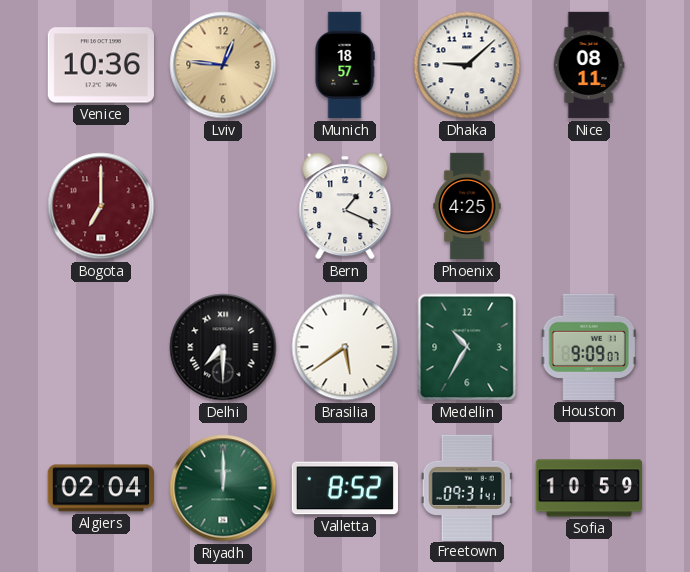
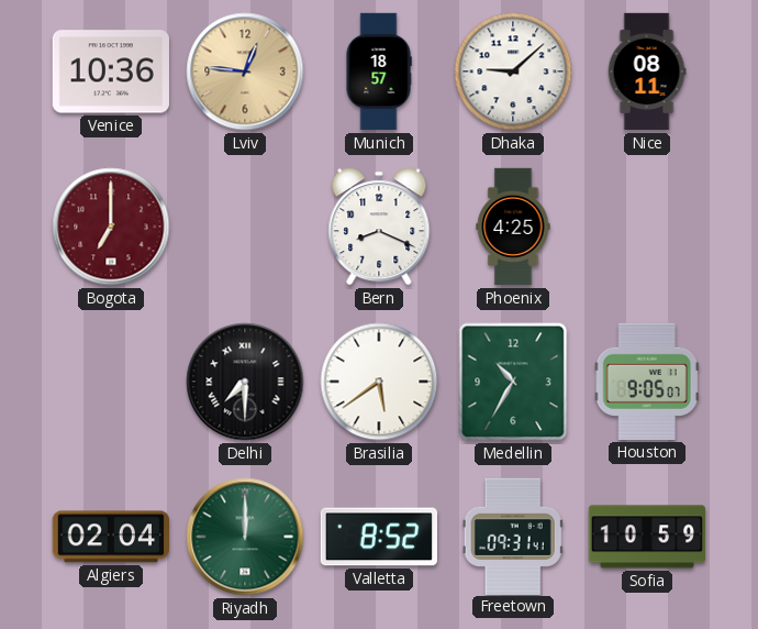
Bern: 1:19 -> 8:19 (379, 227)
Houston: 9:09 -> 9:05 (647, 382)
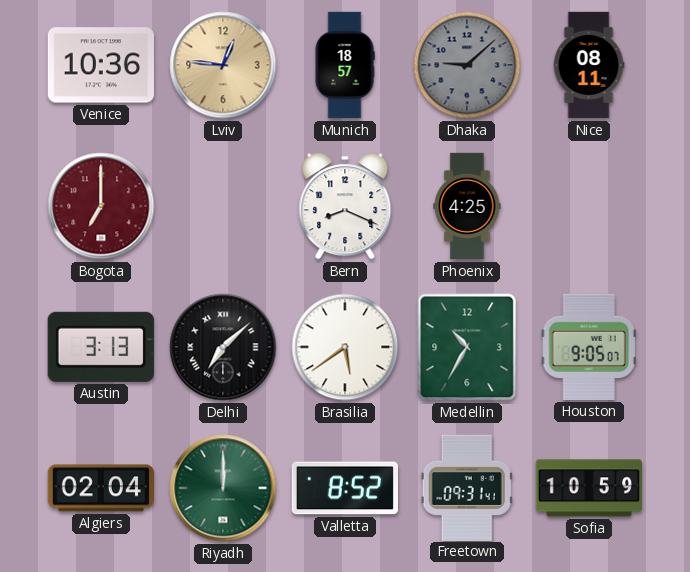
Dhaka dial: white -> grey (467, 65)
Austin: none -> 3:13 (101, 347)
Delhi: 7:30 -> 7:08 (223, 347)
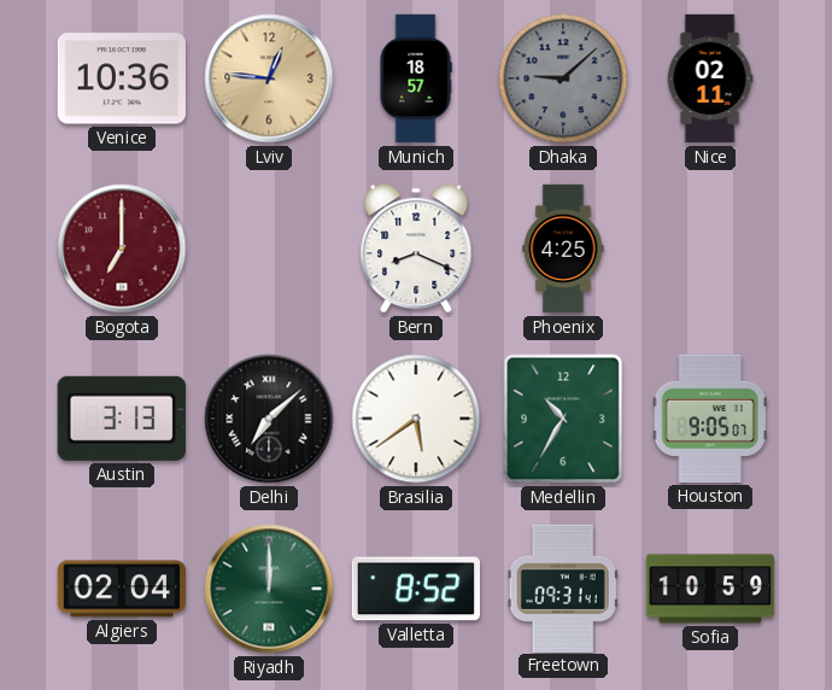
Nice: 08:11 -> 02:11 (710, 78)
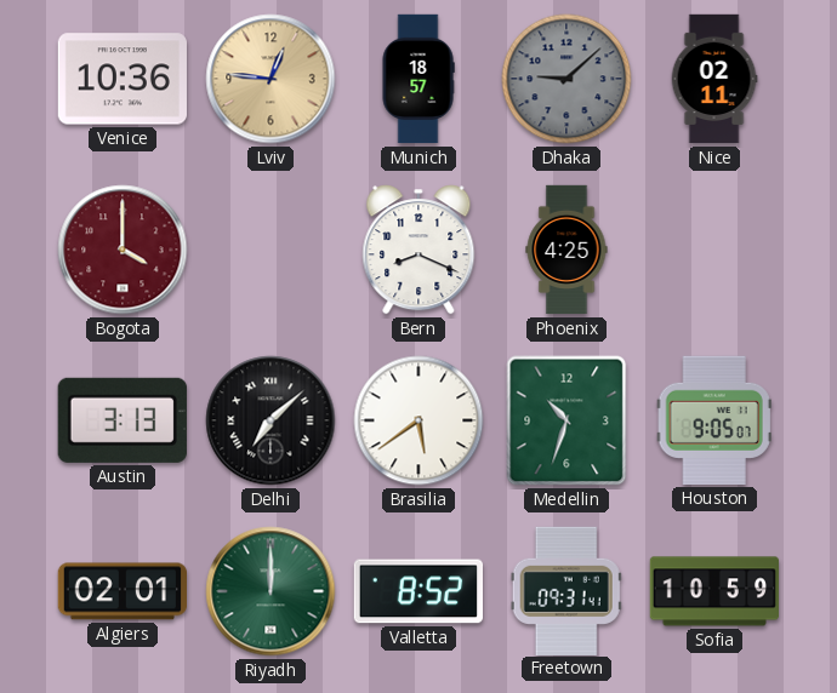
Bogota: 7:00 -> 4:00 (123, 250)
Medellin: 10:35 -> 10:33 (566, 420)
Algiers: 02:04 -> 02:01 (121, 591)
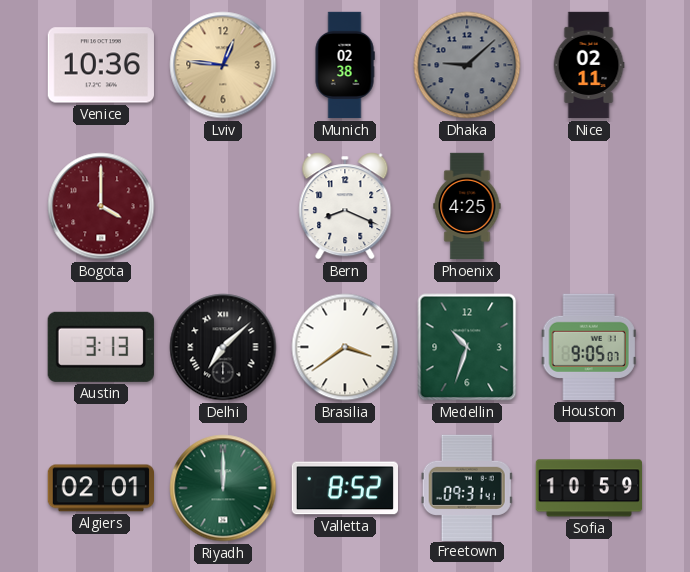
Munich: 18:57 -> 02:38 (345, 65)
Brasilia: 5:39 -> 3:39 (345, 347)
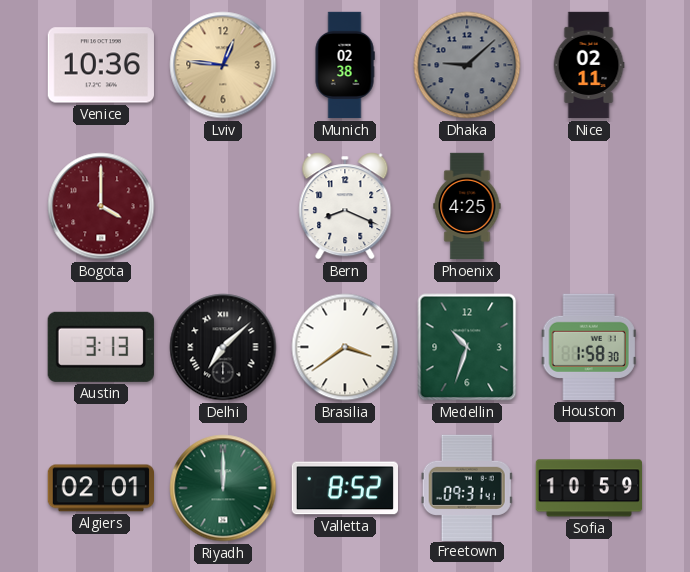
Houston: 9:05 -> 1:58 (589, 347)
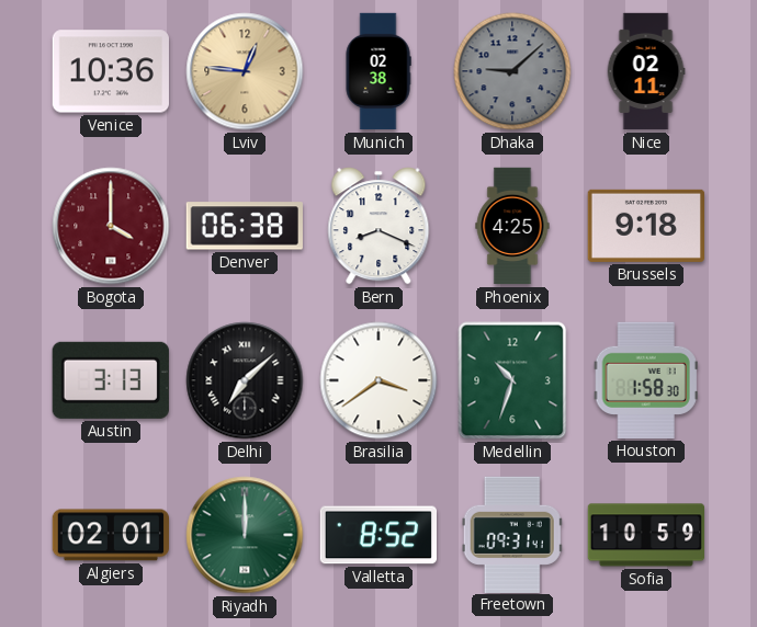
Denver: none -> 06:38 (245, 226)
Brussels: none -> 9:18 (645, 226)
